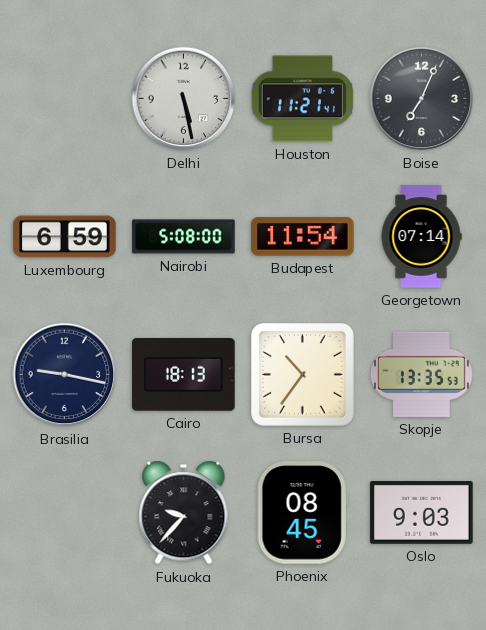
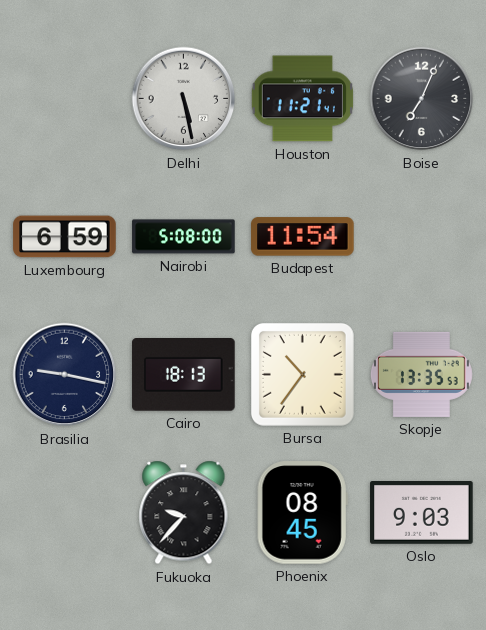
Georgetown: 07:14 -> none (421, 237)
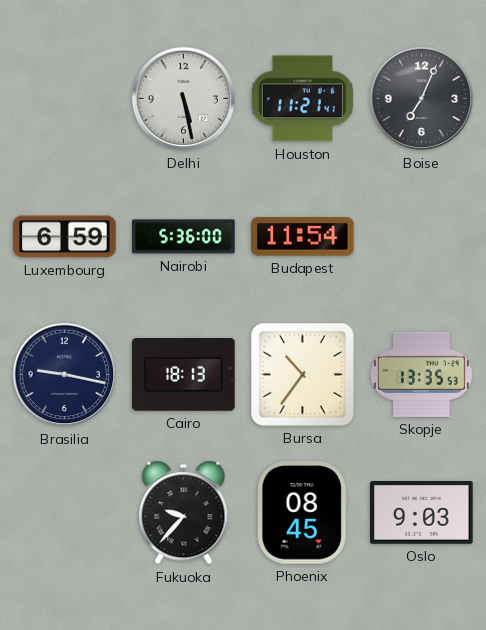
Nairobi: 5:08 -> 5:36 (184, 237)
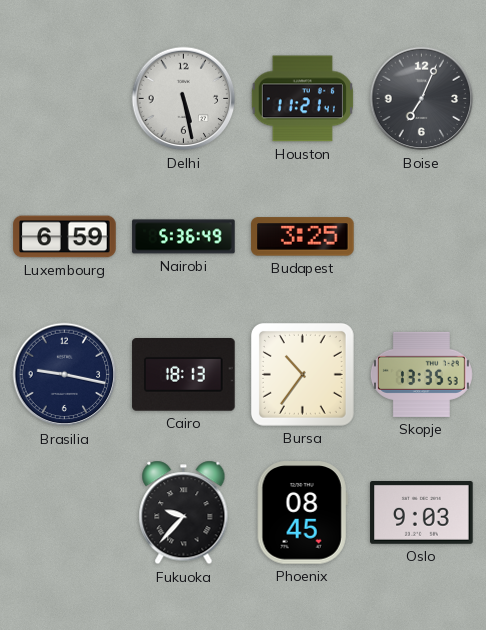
Nairobi: 5:36:00 -> 5:36:49 (184, 237)
Budapest: 11:54 -> 3:25 (303, 237)
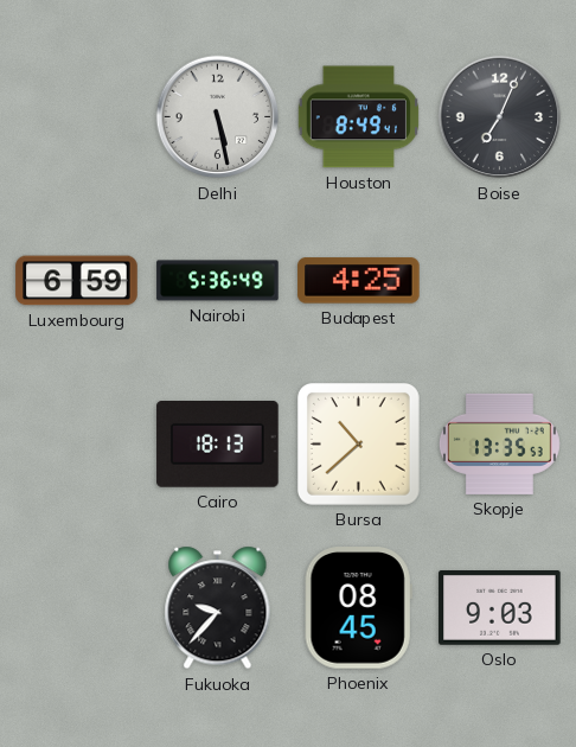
Houston: 11:21 -> 8:49 (358, 117)
Budapest: 3:25 -> 4:25 (359, 281)
Brasilia: 9:17 -> none (65, 375)
Bursa: 10:36 -> 10:38 (358, 443)
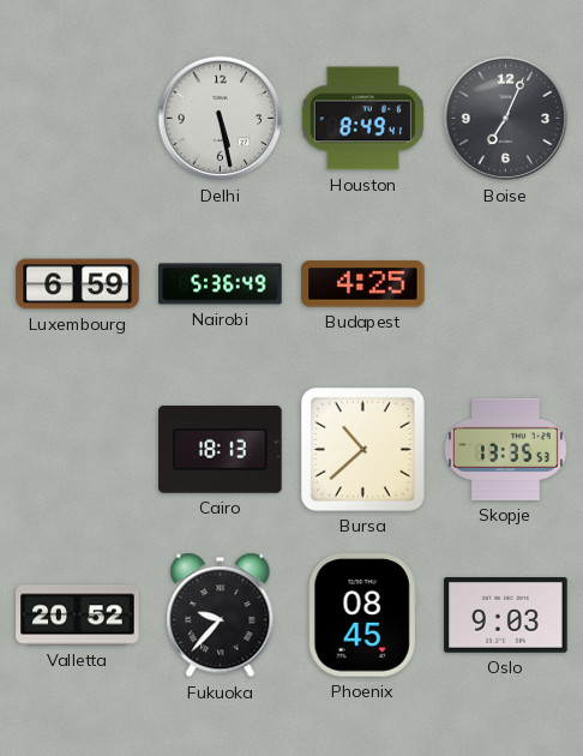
Valletta: none -> 20:52 (78, 616)
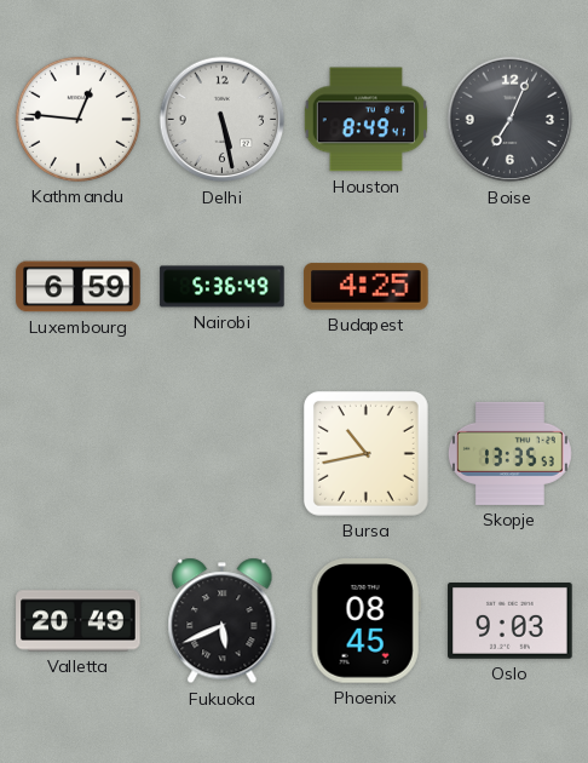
Kathmandu: none -> 12:46 (77, 119)
Cairo: 18:13 -> none (221, 450)
Bursa: 10:38 -> 10:43 (365, 453)
Valletta: 20:52 -> 20:49 (79, 621)
Fukuoka: 9:37 -> 5:41 (223, 621)
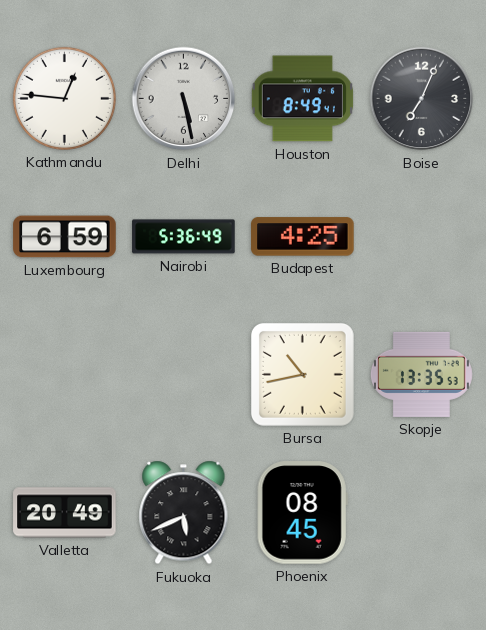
Oslo: 9:03 -> none (511, 621)
